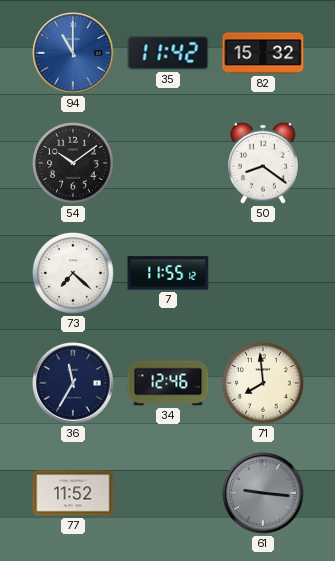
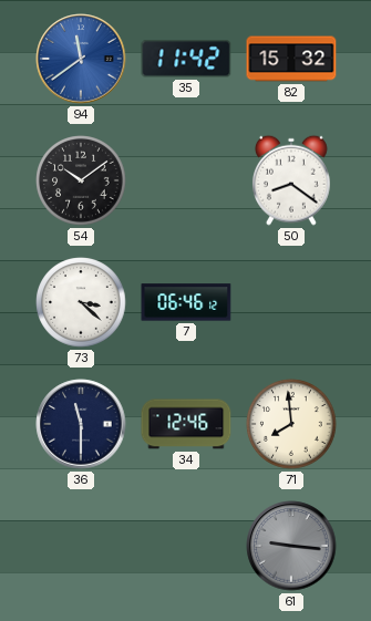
94: 11:00 -> 11:39 (81, 59)
73: 7:22 -> 3:22 (81, 302)
7: 11:55 -> 06:46 (186, 302)
36: 11:35 -> 11:30 (81, 424)
77: 11:52 -> none (73, 493)
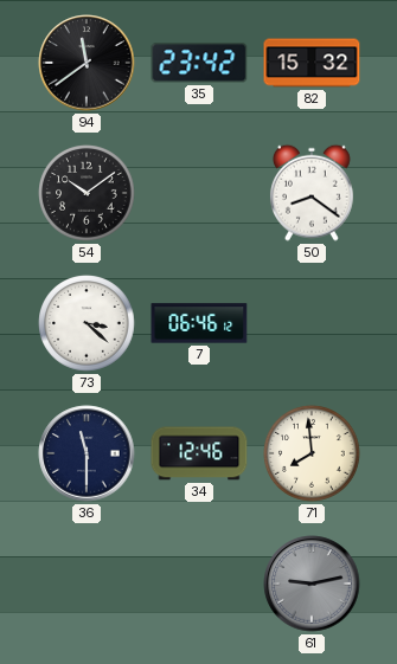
94 dial: blue -> black (87, 63)
35: 11:42 -> 23:42 (199, 63)
61: 9:16 -> 9:13 (312, 584)
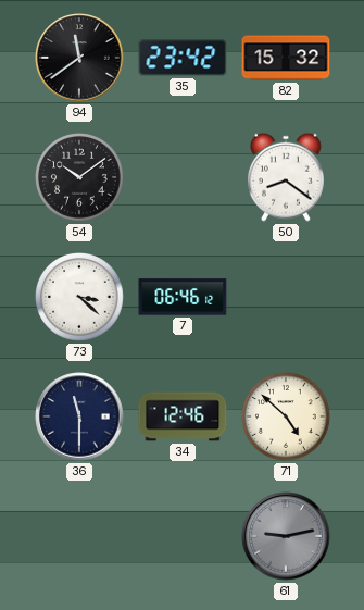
71: 7:59 -> 4:52 (286, 416)
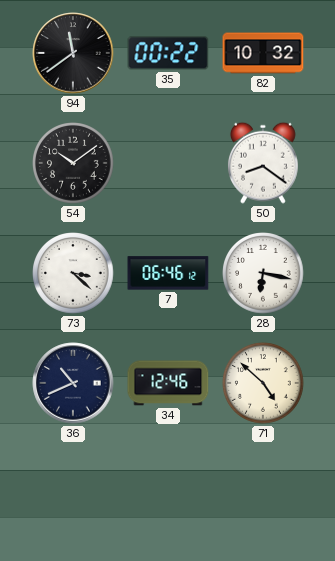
35: 23:42 -> 00:22 (168, 53)
82: 15:32 -> 10:32 (263, 53)
28: none -> 6:17 (263, 273)
36: 11:30 -> 10:41 (73, 383)
61: 9:13 -> none (286, 536)
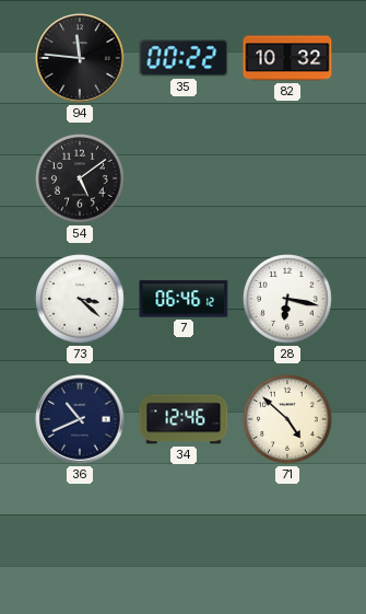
94: 11:39 -> 11:46 (80, 58)
54: 10:09 -> 5:09 (80, 178)
50: 8:21 -> none (263, 163)
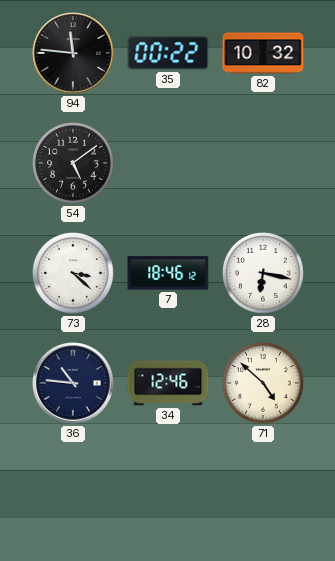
7: 06:46 -> 18:46 (168, 273)
36: 10:41 -> 10:46 (73, 383)
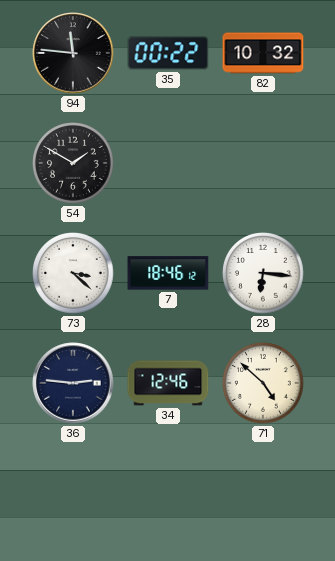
54: 5:09 -> 1:50 (73, 163)
28: 6:17 -> 6:16 (263, 273)
36: 10:46 -> 2:46 (73, 383)
